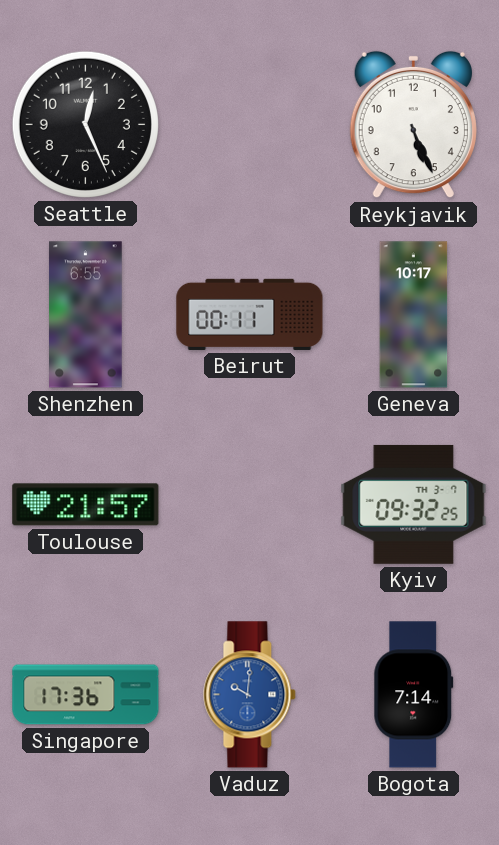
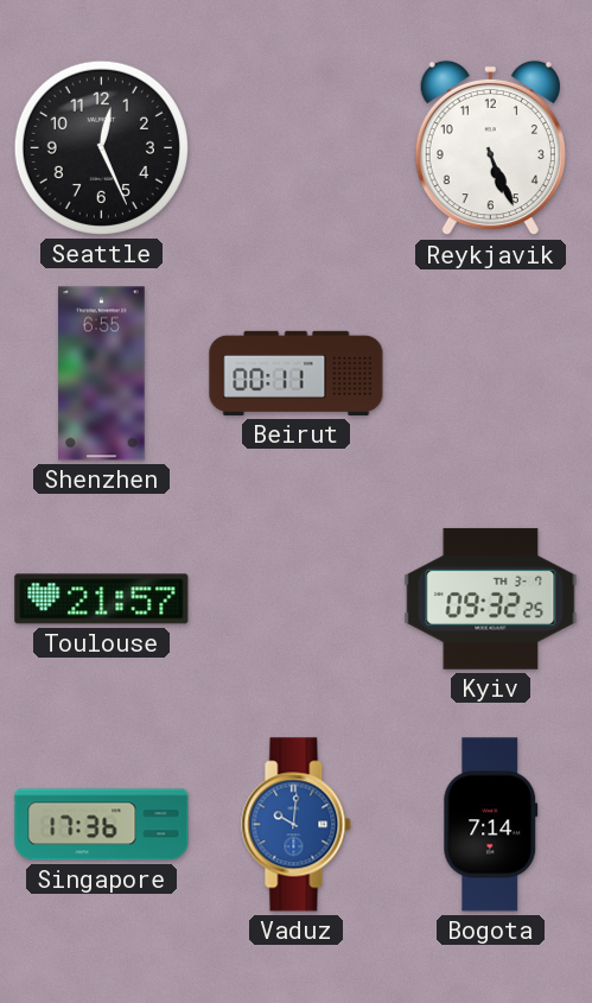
Geneva: 10:17 -> none (414, 315)
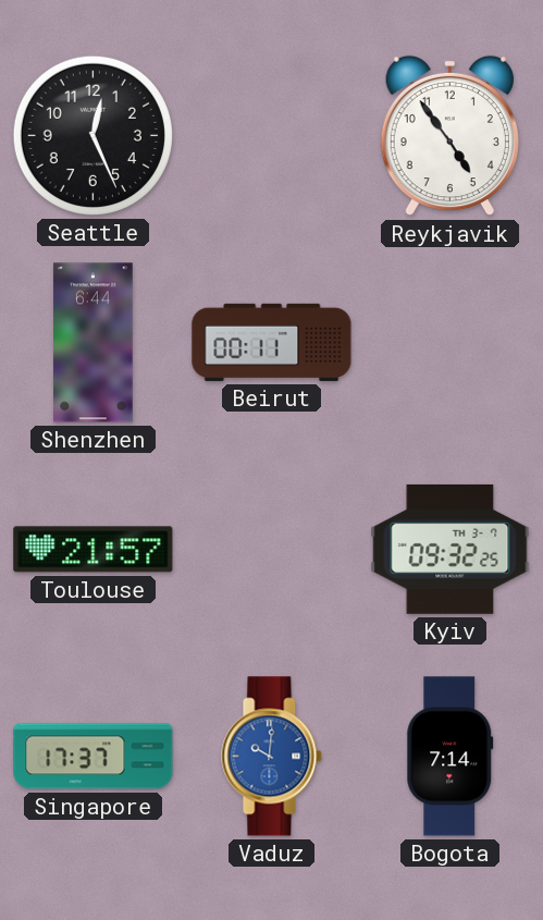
Reykjavik: 5:26 -> 4:54 (449, 136)
Shenzhen: 6:55 -> 6:44 (94, 343)
Singapore: 17:36 -> 17:37 (94, 757)
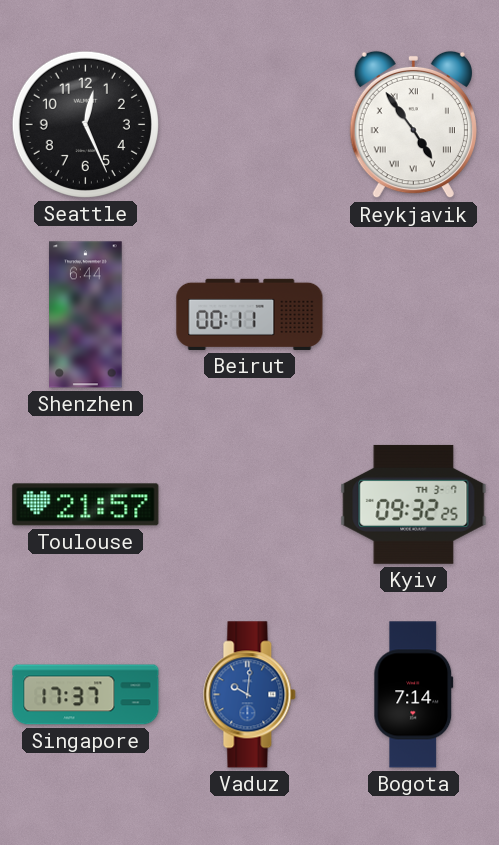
Reykjavik numerals: Arabic -> Roman (413, 125)
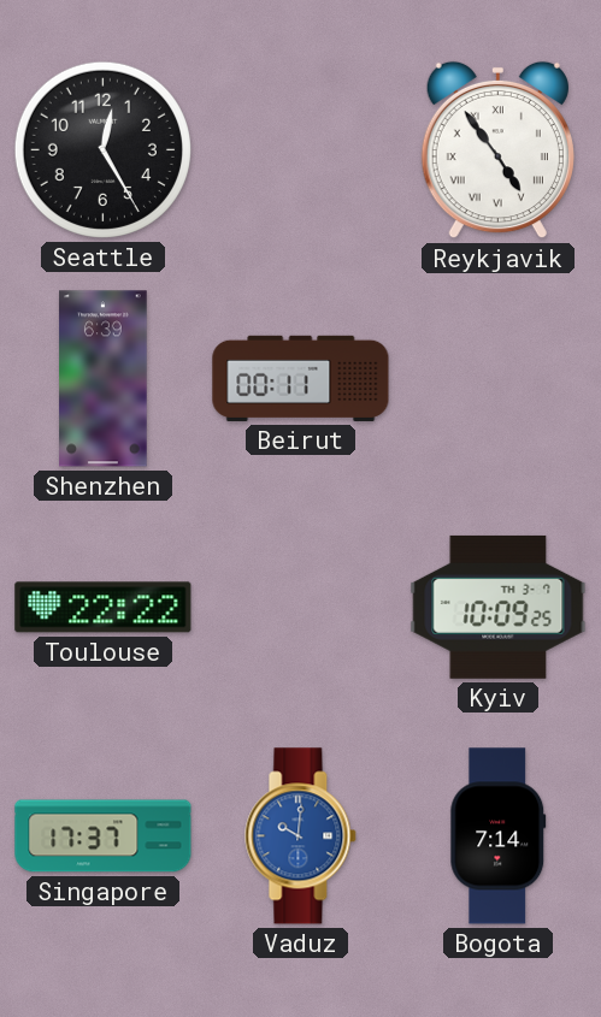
Seattle: 12:26 -> 12:25 (102, 149)
Shenzhen: 6:44 -> 6:39 (104, 379)
Toulouse: 21:57 -> 22:22 (104, 608)
Kyiv: 09:32 -> 10:09 (499, 607)
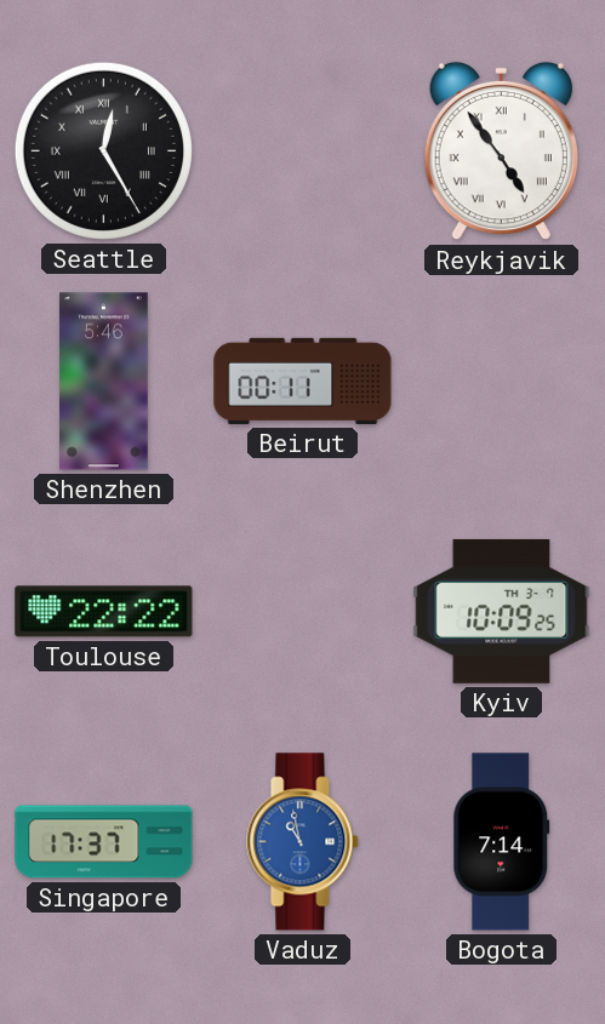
Seattle numerals: Arabic -> Roman (103, 150)
Shenzhen: 6:39 -> 5:46 (104, 382)
Vaduz: 10:01 -> 10:58 (303, 842)
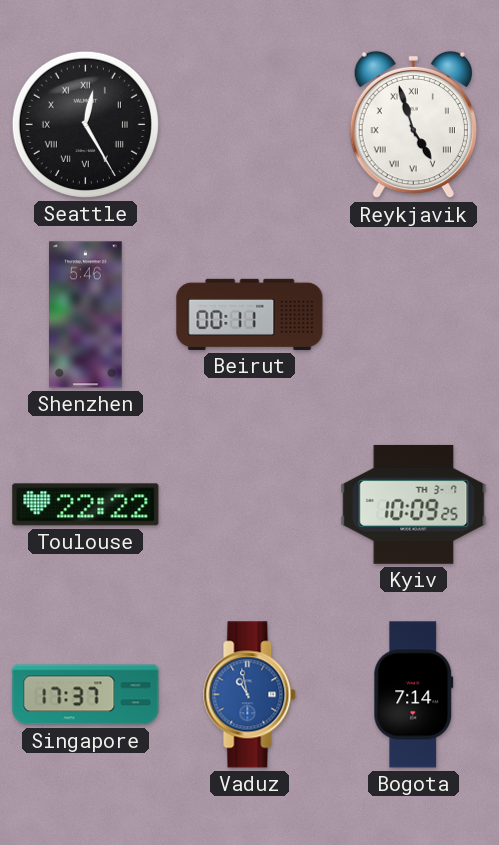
Reykjavik: 4:54 -> 4:57 (413, 125)
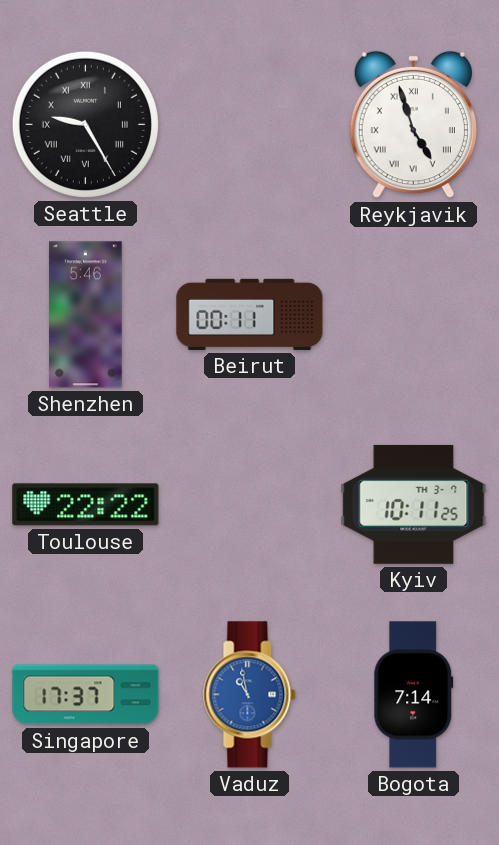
Seattle: 12:25 -> 9:25 (85, 124)
Kyiv: 10:09 -> 10:11 (414, 504)
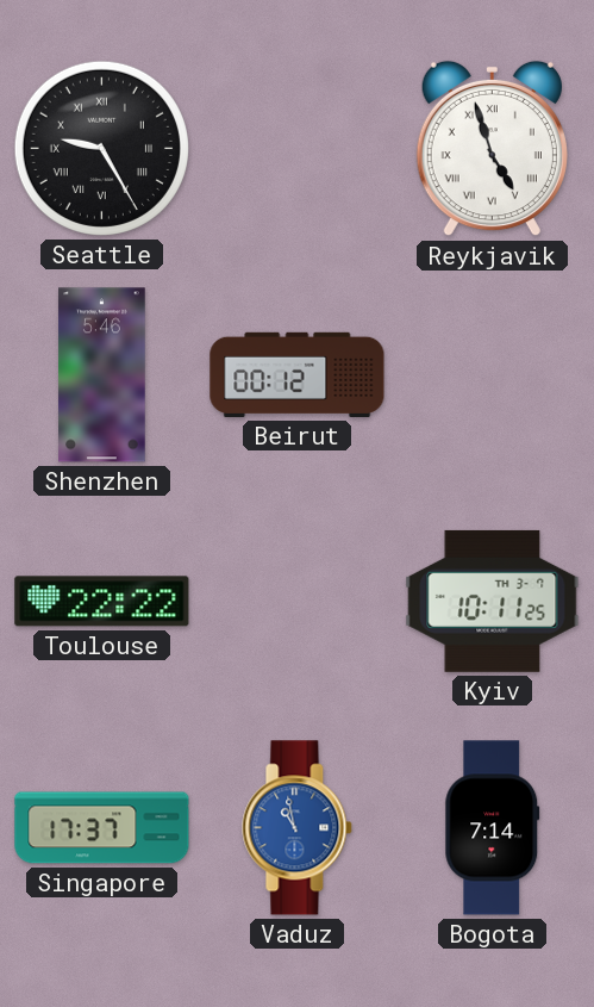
Beirut: 00:11 -> 00:12 (298, 374)
